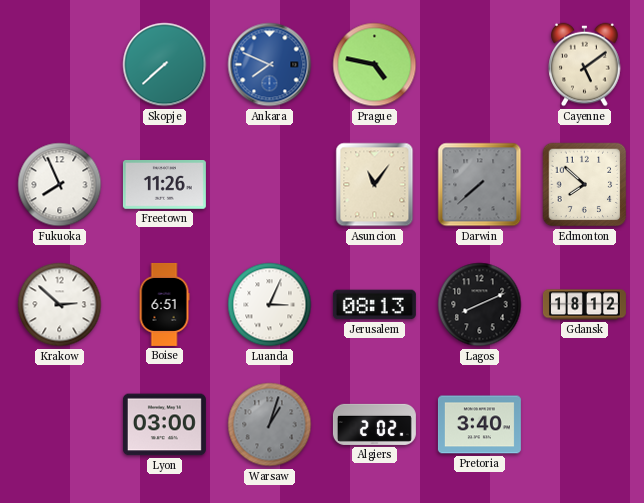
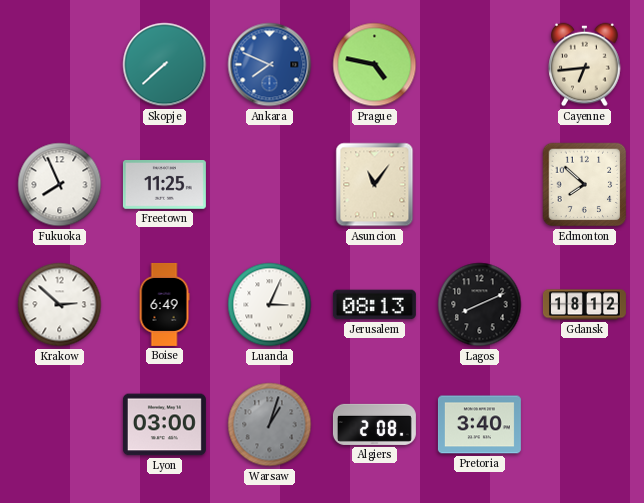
Cayenne: 5:09 -> 6:44 (585, 65)
Freetown: 11:26 -> 11:25 (164, 185)
Darwin: 7:38 -> none (480, 185)
Boise: 6:51 -> 6:49 (164, 304)
Algiers: 2:02 -> 2:08 (374, 424)
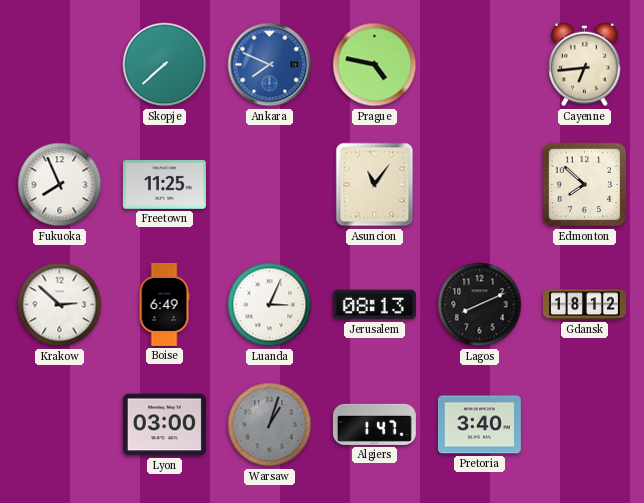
Algiers: 2:08 -> 1:47 (374, 424)
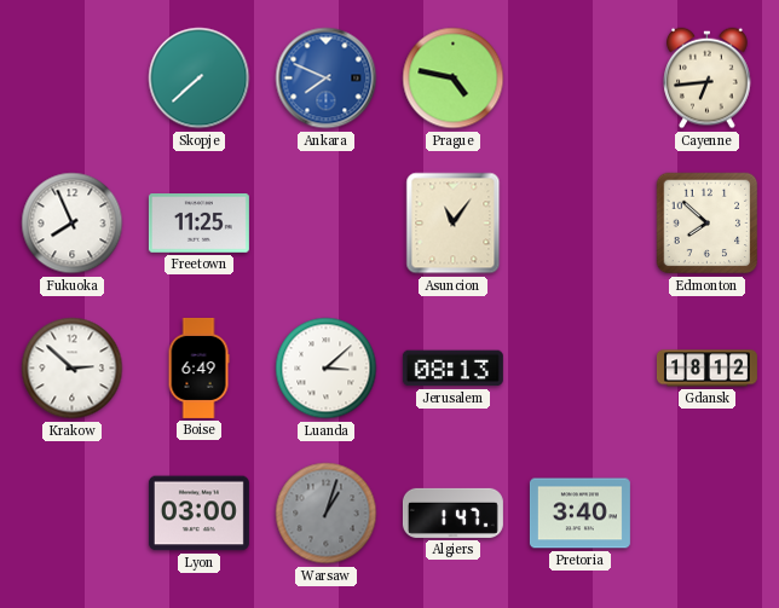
Luanda: 3:04 -> 3:08 (327, 369)
Lagos: 8:11 -> none (480, 305)
